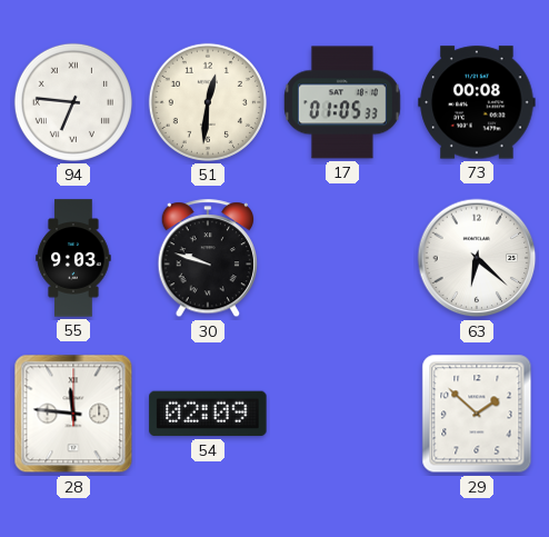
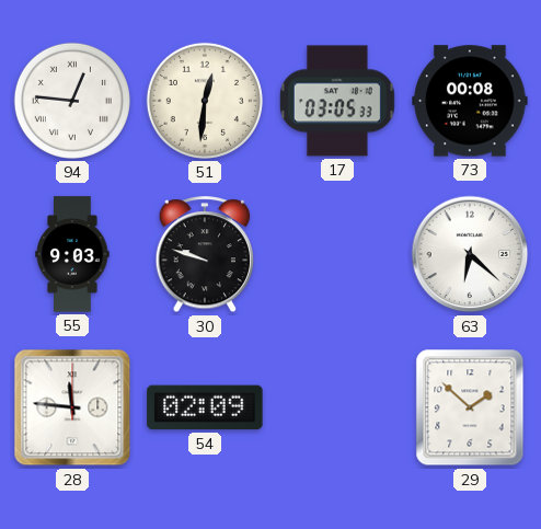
94: 6:46 -> 12:46 (72, 101)
17: 01:05 -> 03:05 (337, 101)
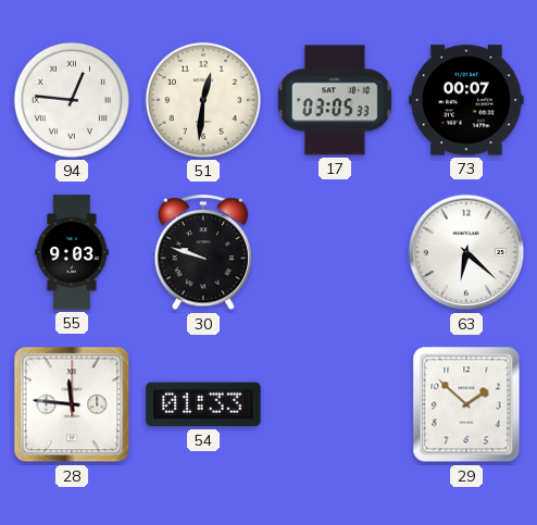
73: 00:08 -> 00:07 (466, 100)
54: 02:09 -> 01:33 (203, 404)
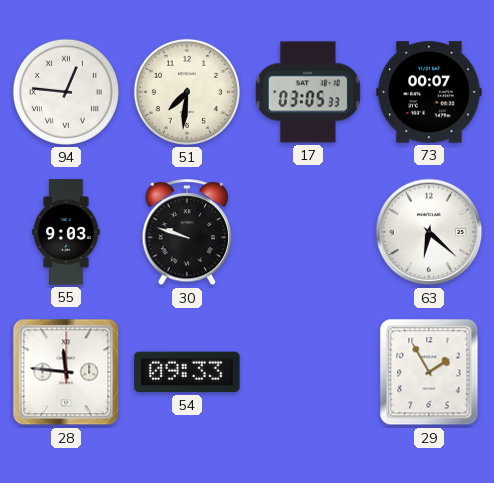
51: 12:31 -> 7:31 (187, 92)
54: 01:33 -> 09:33 (187, 372)
29: 1:52 -> 1:55 (429, 372)
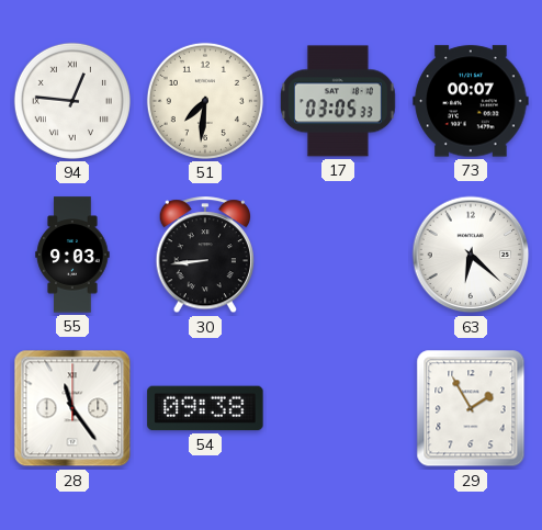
30: 9:48 -> 8:44 (205, 256)
28: 11:46 -> 11:24 (72, 408)
54: 09:33 -> 09:38 (205, 408)
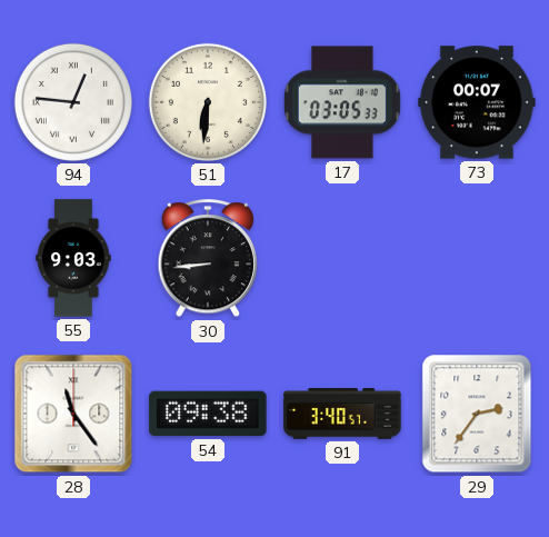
51: 7:31 -> 6:31 (208, 102)
63: 6:22 -> none (471, 255)
91: none -> 3:40 (342, 414)
29: 1:55 -> 2:36 (477, 414)
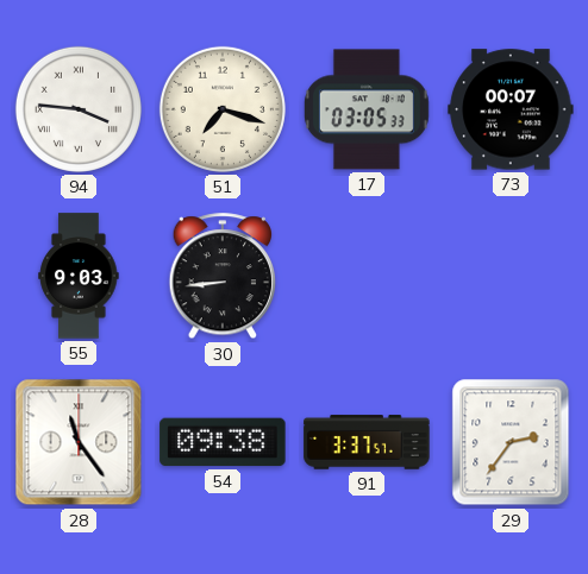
94: 12:46 -> 3:46 (79, 109)
51: 6:31 -> 7:18 (223, 109)
91: 3:40 -> 3:37 (367, 442)
